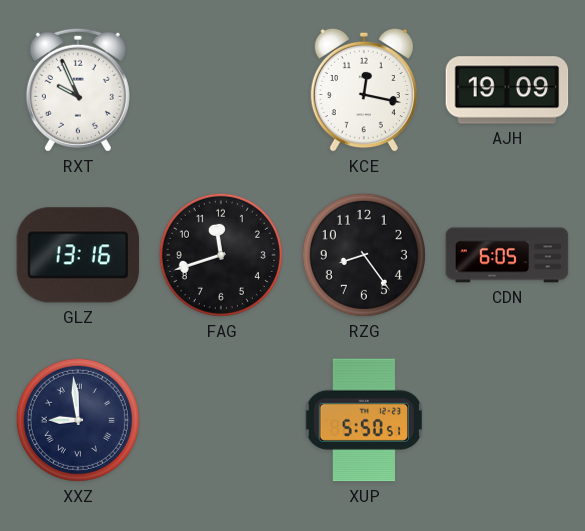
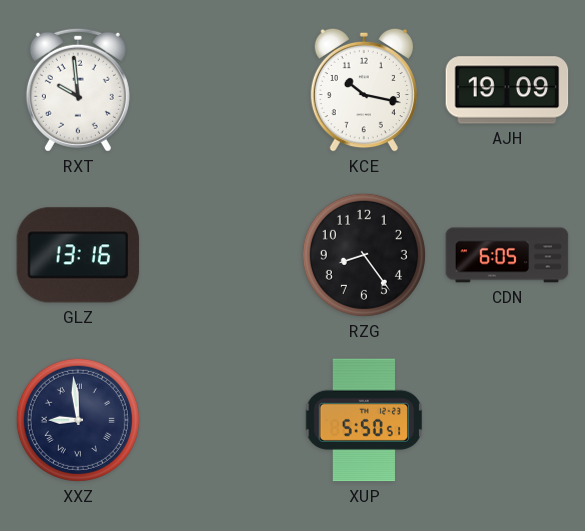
RXT: 9:56 -> 9:59 (78, 90)
KCE: 12:17 -> 10:17 (364, 90)
FAG: 11:42 -> none (221, 255)
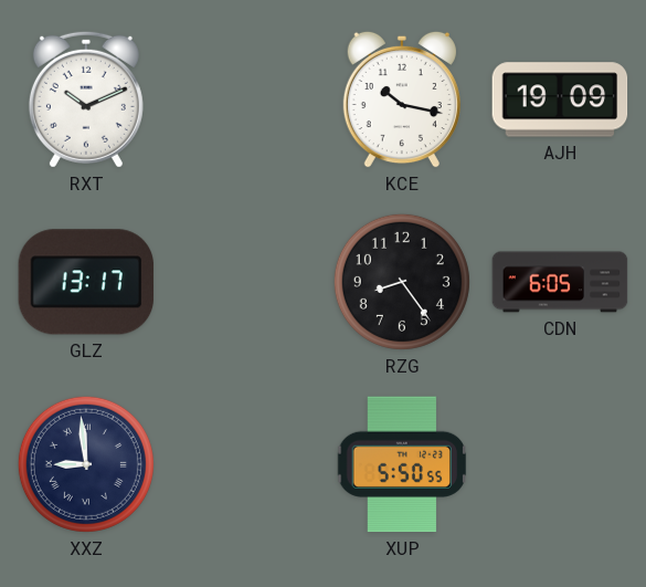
RXT: 9:59 -> 10:11 (86, 99)
GLZ: 13:16 -> 13:17 (86, 282)
XUP: 5:50:51 -> 5:50:55 (402, 464)
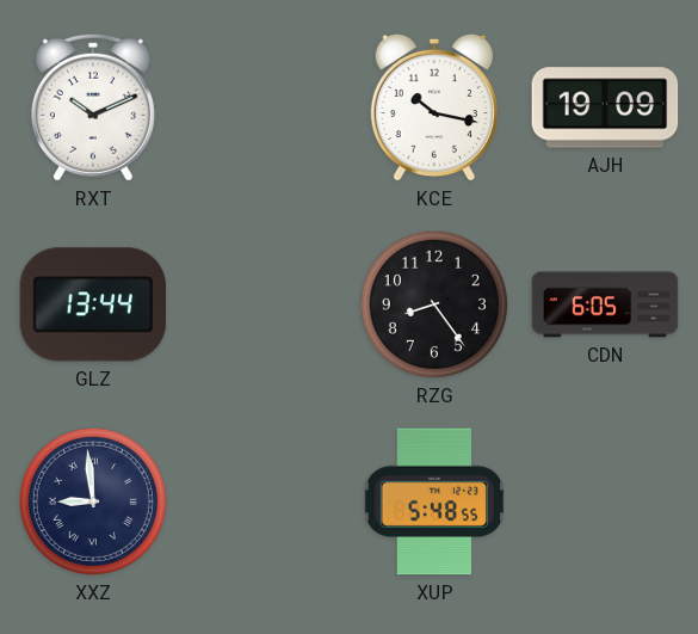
GLZ: 13:17 -> 13:44 (93, 304)
XUP: 5:50 -> 5:48 (434, 501)
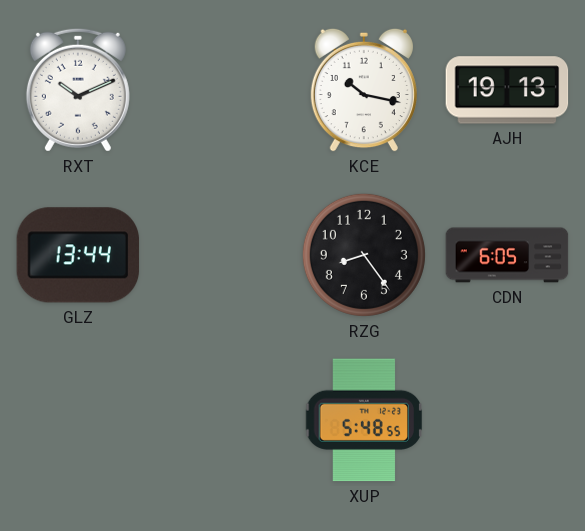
AJH: 19:09 -> 19:13 (507, 90)
XXZ: 8:59 -> none (93, 501)
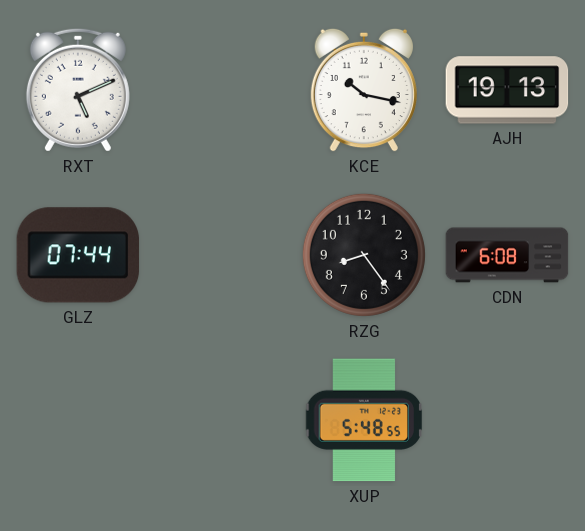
RXT: 10:11 -> 5:11 (78, 90)
GLZ: 13:44 -> 07:44 (78, 255)
CDN: 6:05 -> 6:08 (507, 255)
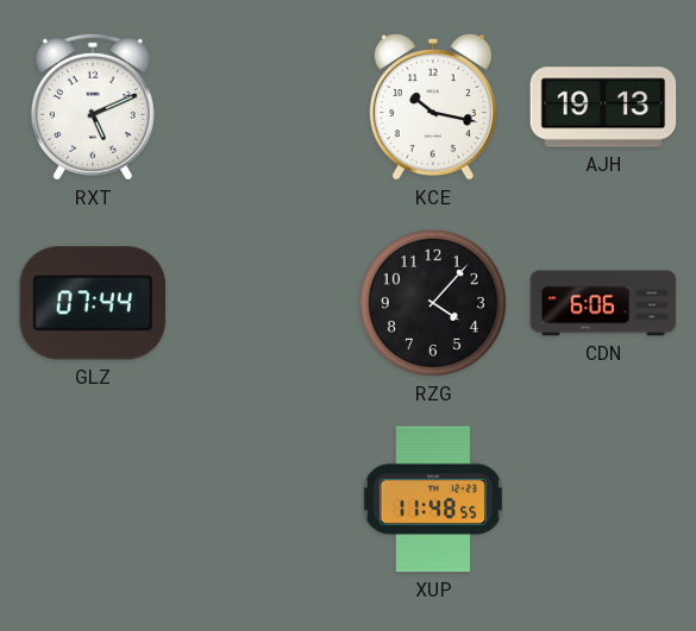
RZG: 8:24 -> 4:07 (433, 303)
CDN: 6:08 -> 6:06 (603, 303)
XUP: 5:48 -> 11:48 (433, 499)
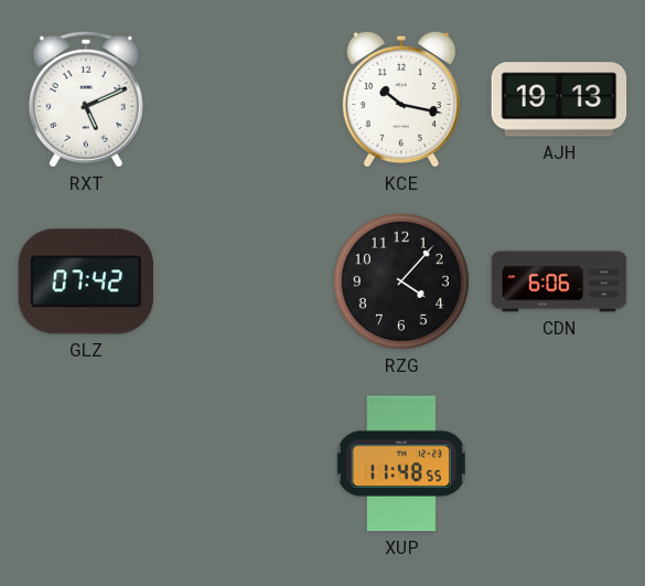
GLZ: 07:44 -> 07:42 (86, 281)
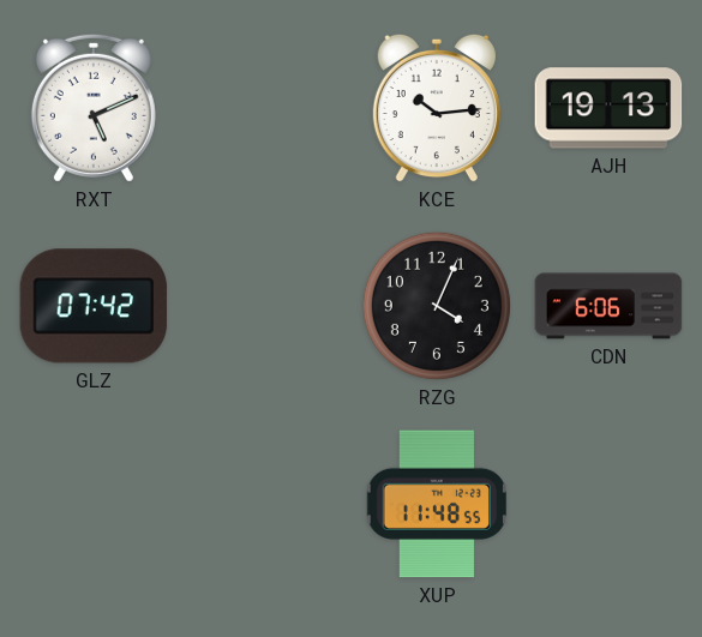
KCE: 10:17 -> 10:14 (437, 108)
RZG: 4:07 -> 4:04 (437, 306)
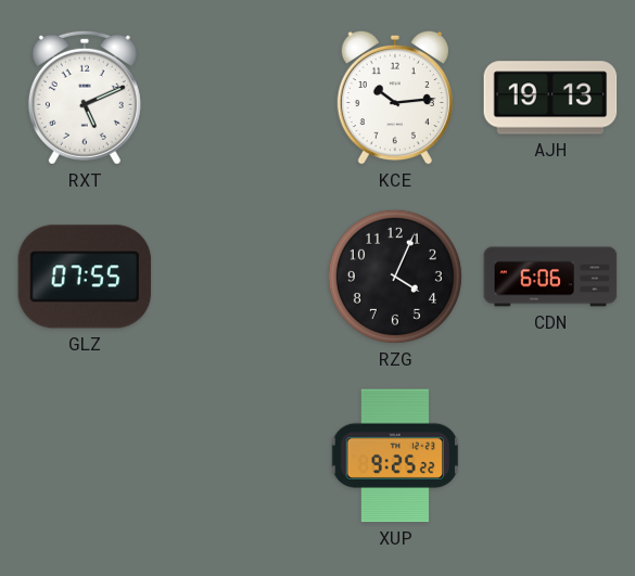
GLZ: 07:42 -> 07:55 (85, 277)
XUP: 11:48 -> 9:25 (395, 456)
